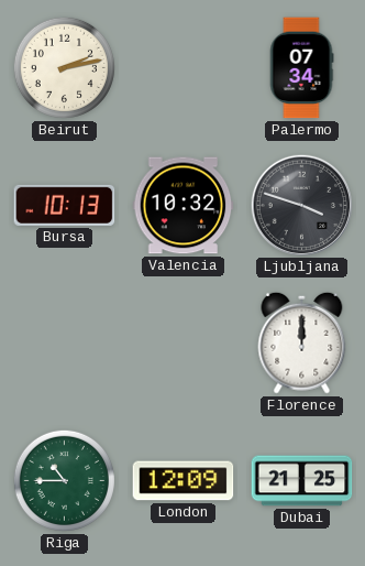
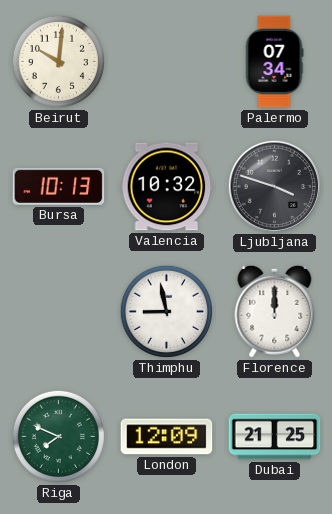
Beirut: 2:13 -> 10:01 (58, 61)
Thimphu: none -> 8:58 (166, 311)
Riga: 10:45 -> 7:49 (58, 436)
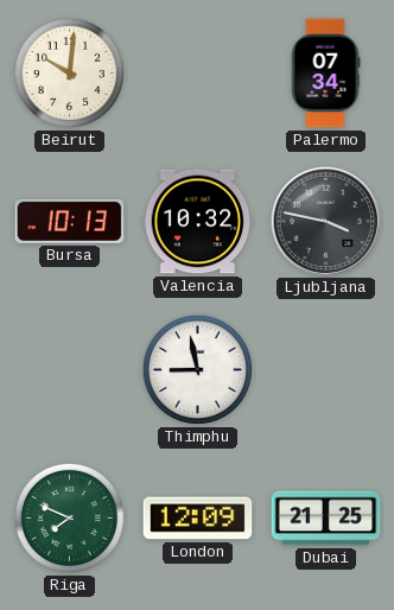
Ljubljana: 3:48 -> 3:47 (325, 221)
Florence: 12:00 -> none (275, 311)
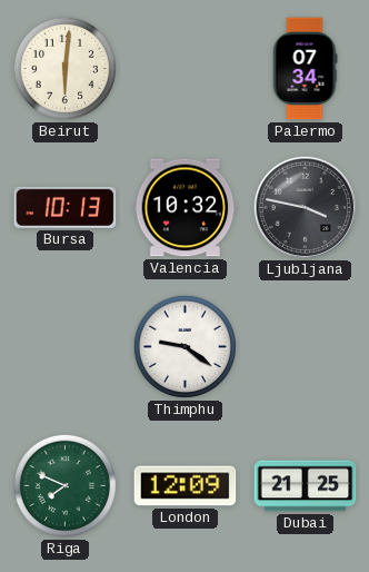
Beirut: 10:01 -> 6:01 (64, 68)
Thimphu: 8:58 -> 9:21 (184, 346)
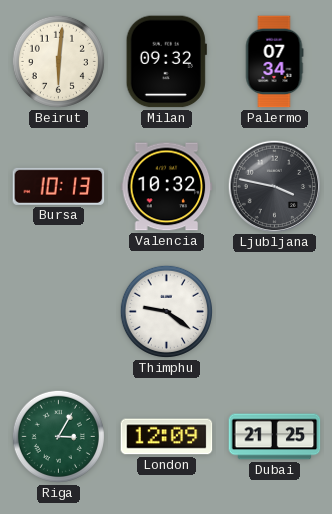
Milan: none -> 09:32 (166, 62)
Riga: 7:49 -> 3:05 (58, 436)
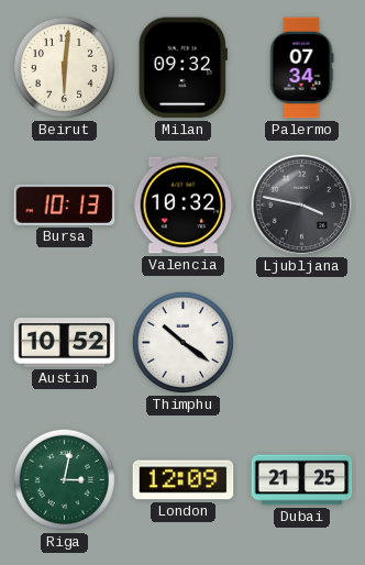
Austin: none -> 10:52 (65, 343)
Thimphu: 9:21 -> 10:21 (182, 342)
Riga: 3:05 -> 3:02 (64, 479)
